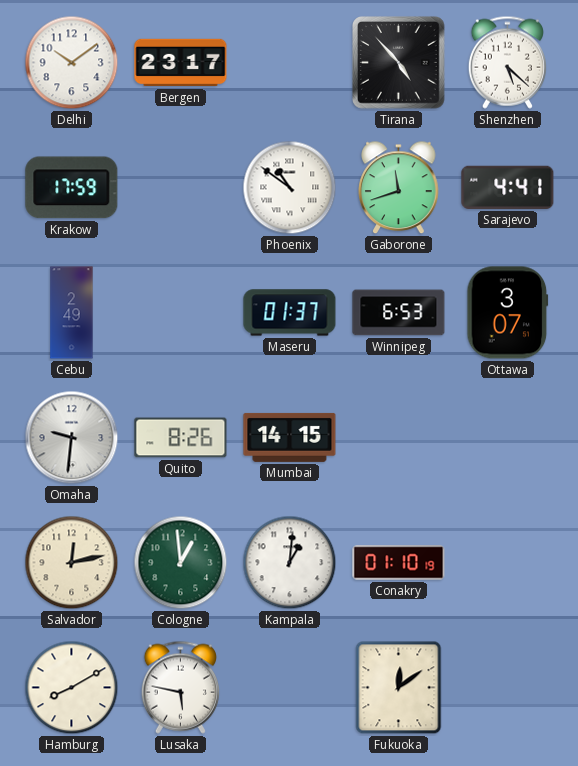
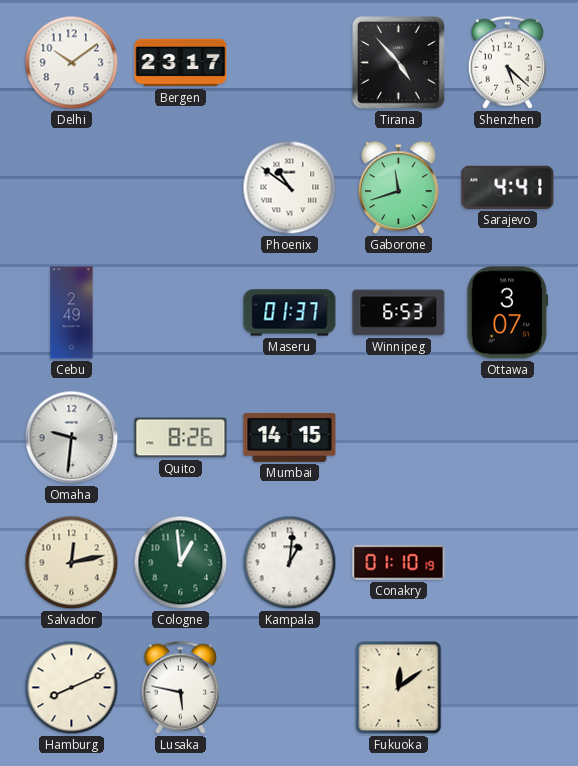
Krakow: 17:59 -> none (72, 188)
Hamburg: 8:10 -> 8:11 (72, 688)
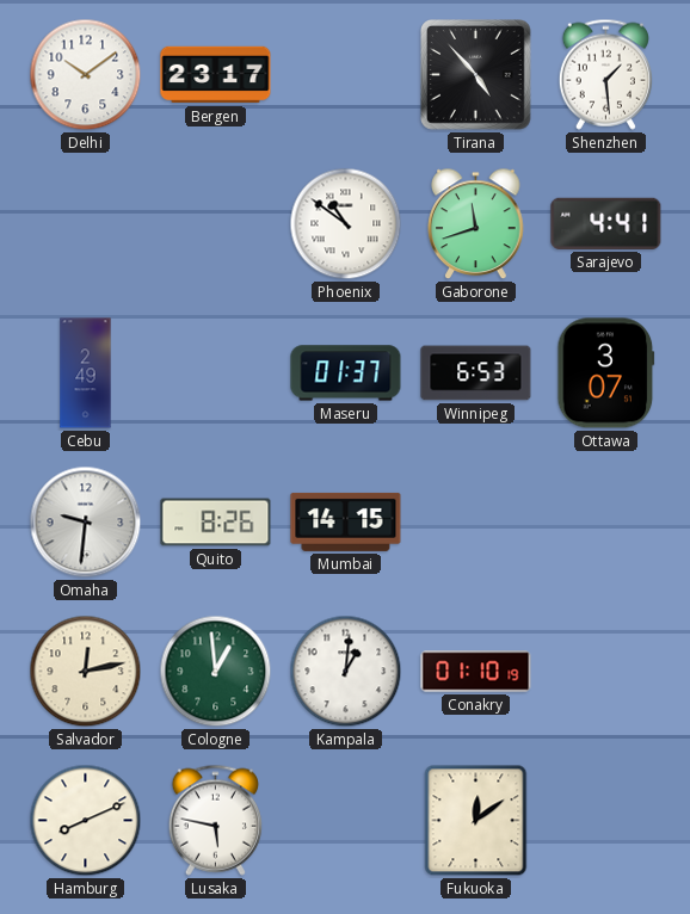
Shenzhen: 5:22 -> 1:29 (605, 74)
